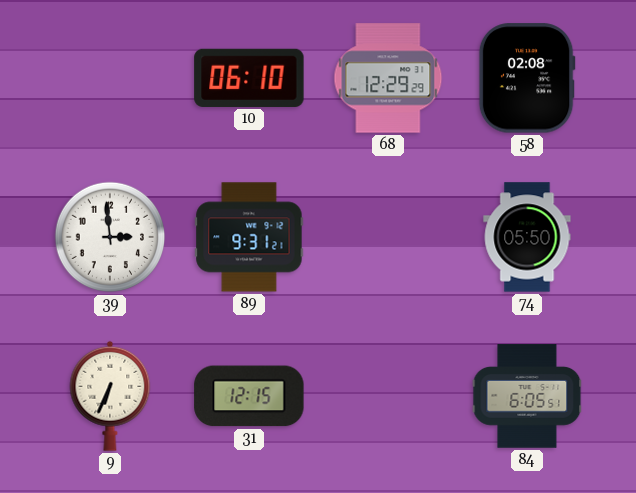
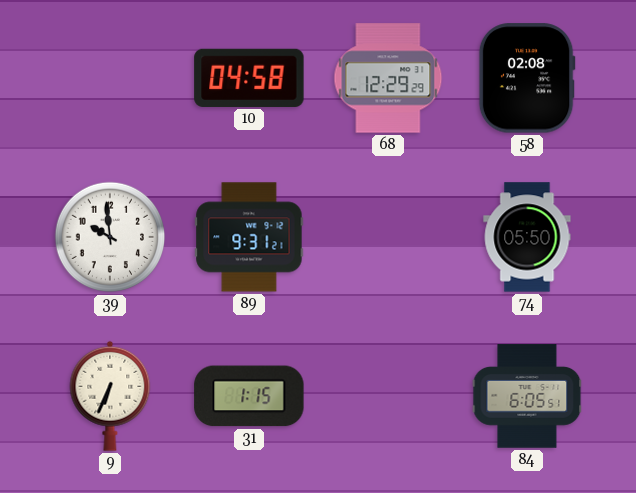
10: 06:10 -> 04:58 (249, 78)
39: 2:59 -> 9:59 (110, 237)
31: 12:15 -> 1:15 (249, 396)
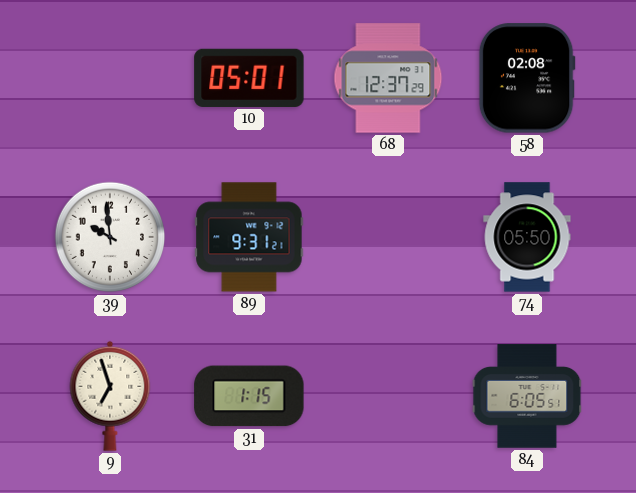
10: 04:58 -> 05:01 (249, 78)
68: 12:29 -> 12:37 (388, 78)
9: 6:34 -> 6:57 (110, 396)
